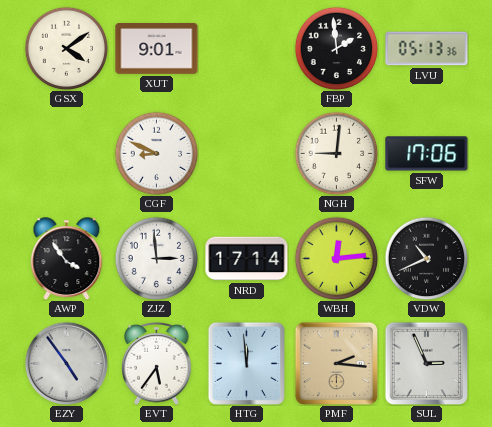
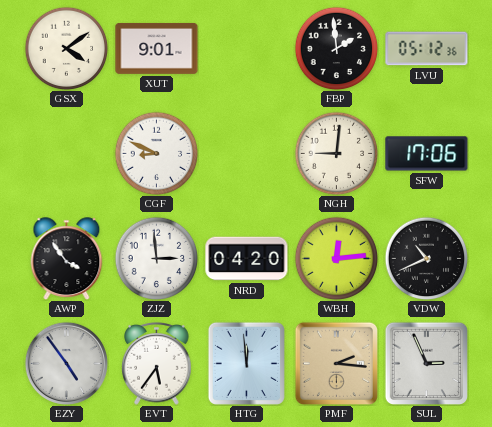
LVU: 05:13 -> 05:12 (427, 49)
NRD: 17:14 -> 04:20 (247, 259)
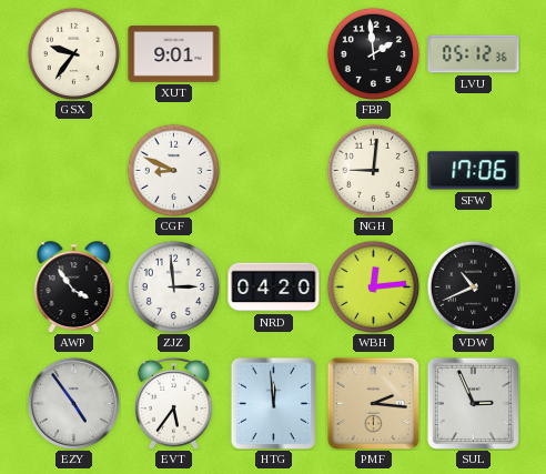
GSX: 4:09 -> 9:36 (73, 53)
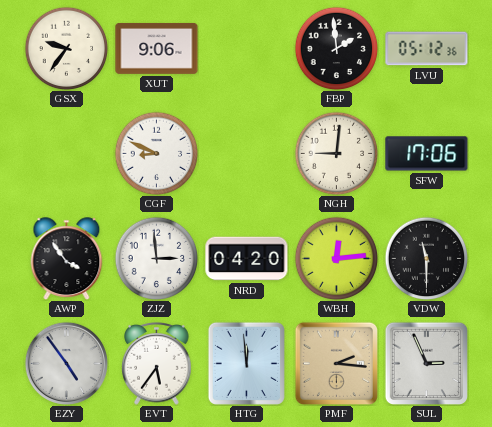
XUT: 9:01 -> 9:06 (157, 49)
VDW: 10:41 -> 11:30 (426, 258)
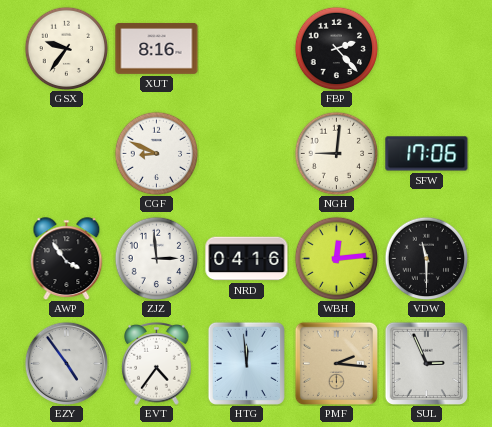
XUT: 9:06 -> 8:16 (157, 49)
FBP: 1:59 -> 2:23 (336, 48)
LVU: 05:12 -> none (427, 49)
NRD: 04:20 -> 04:16 (247, 259)
EVT: 5:36 -> 4:36 (157, 364)
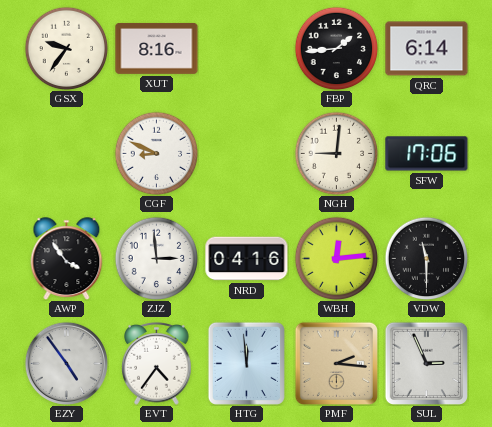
FBP: 2:23 -> 1:44 (336, 48)
QRC: none -> 6:14 (427, 49)
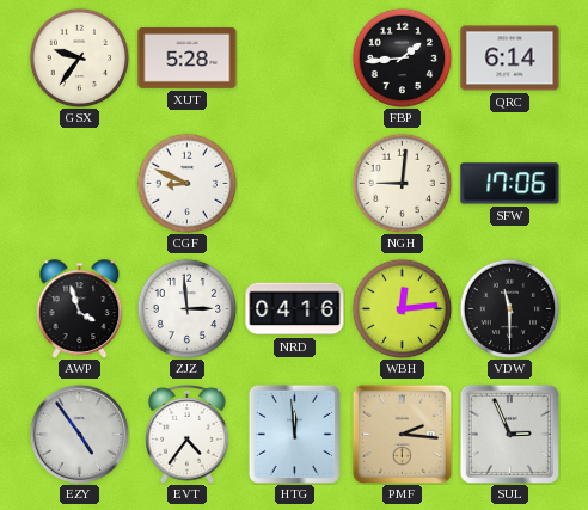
XUT: 8:16 -> 5:28 (188, 59)
AWP: 3:54 -> 3:57 (80, 309)
